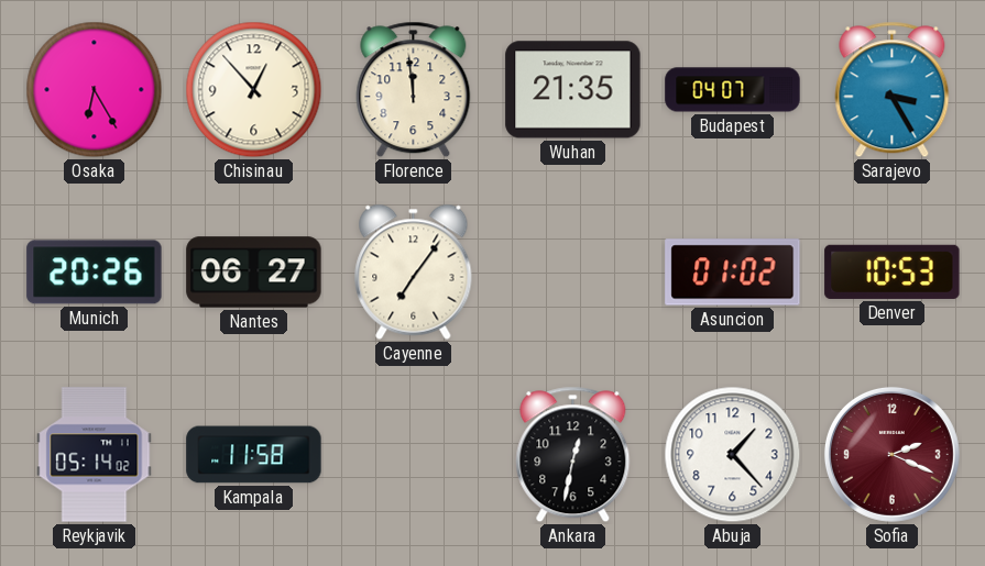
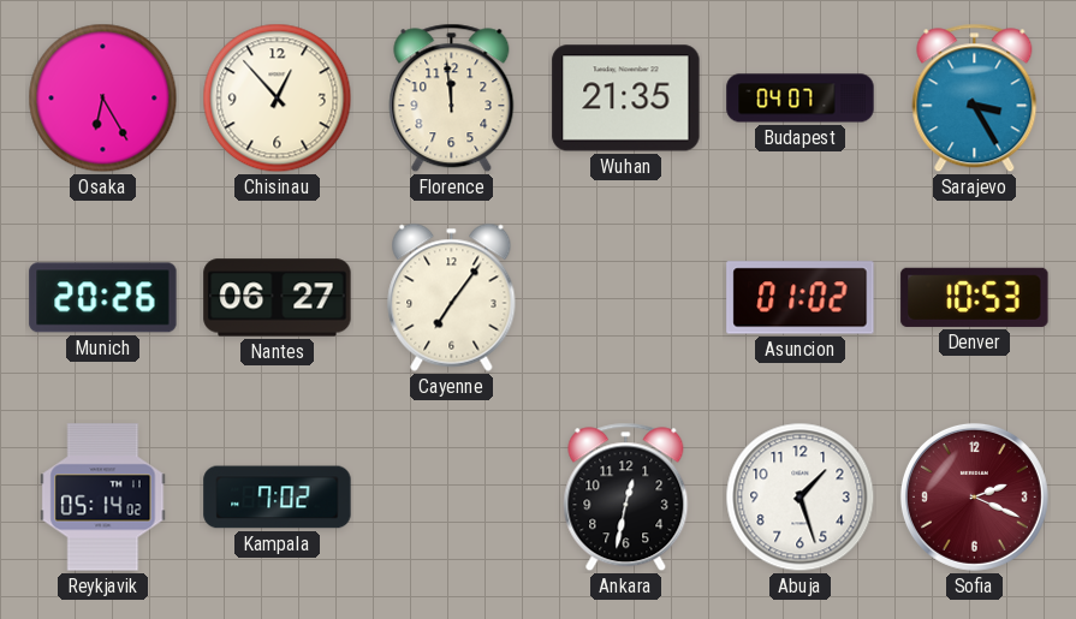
Kampala: 11:58 -> 7:02 (278, 498)
Abuja: 1:23 -> 1:27 (801, 498)
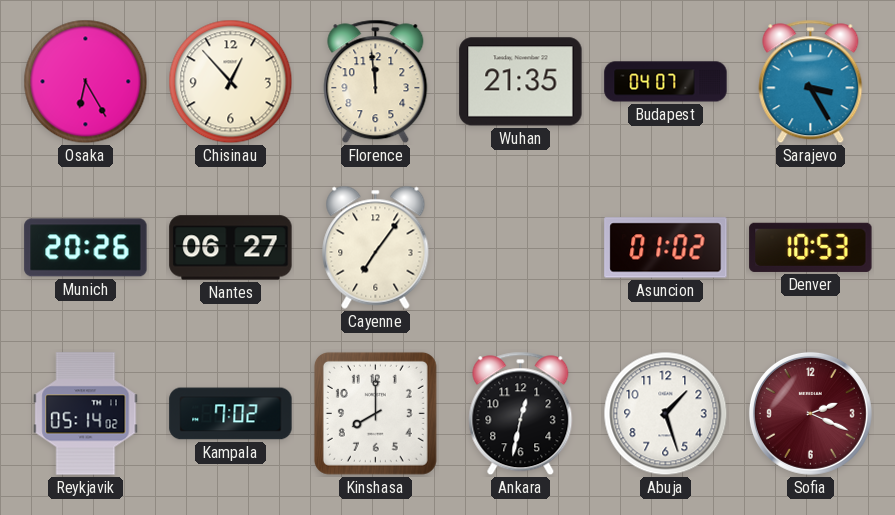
Kinshasa: none -> 8:00 (375, 413)
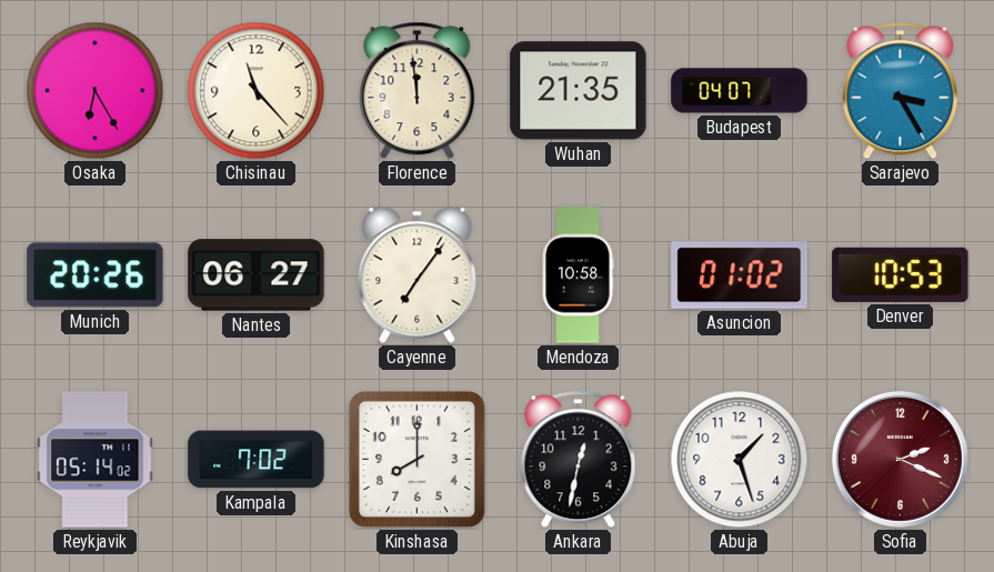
Chisinau: 12:53 -> 11:23 (257, 91)
Mendoza: none -> 10:58 (578, 275)
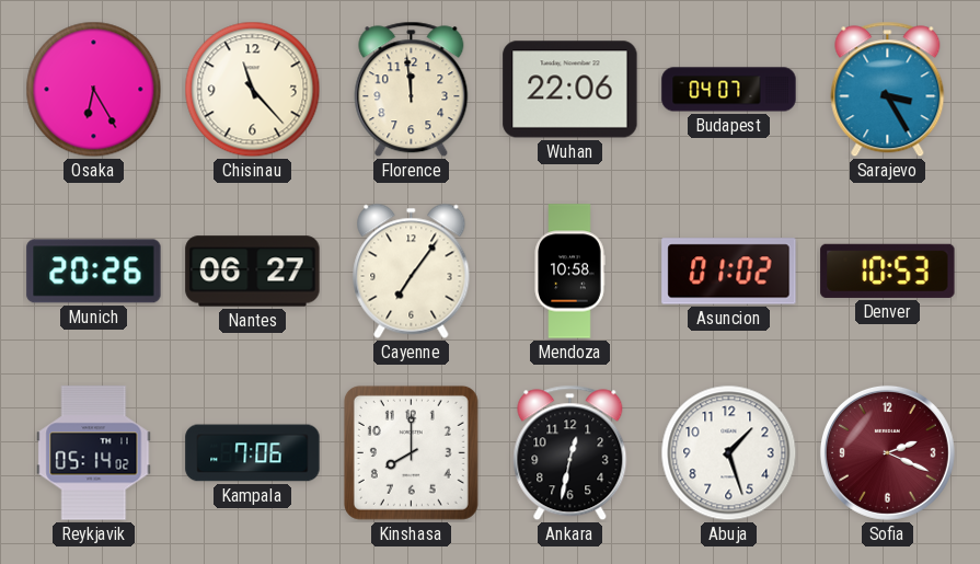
Wuhan: 21:35 -> 22:06 (570, 90)
Kampala: 7:02 -> 7:06 (253, 453)
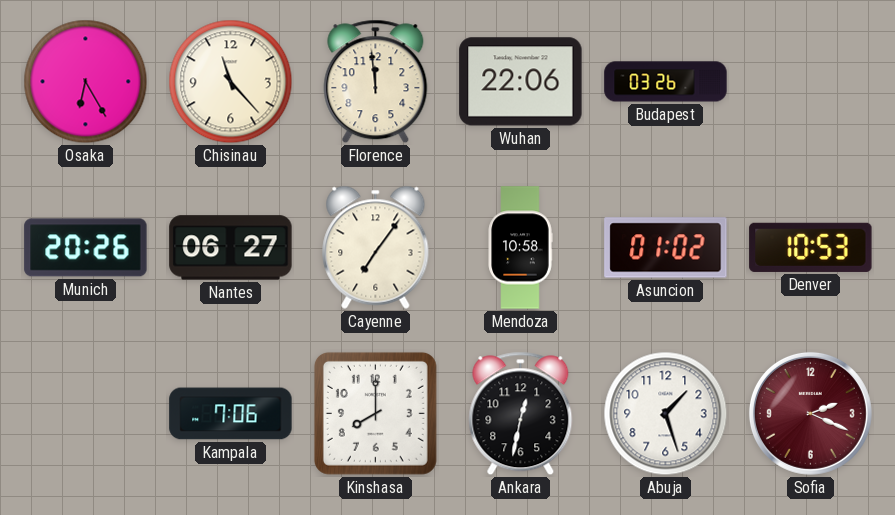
Budapest: 04:07 -> 03:26 (666, 82)
Sarajevo: 3:25 -> none (888, 90)
Reykjavik: 05:14 -> none (94, 453)
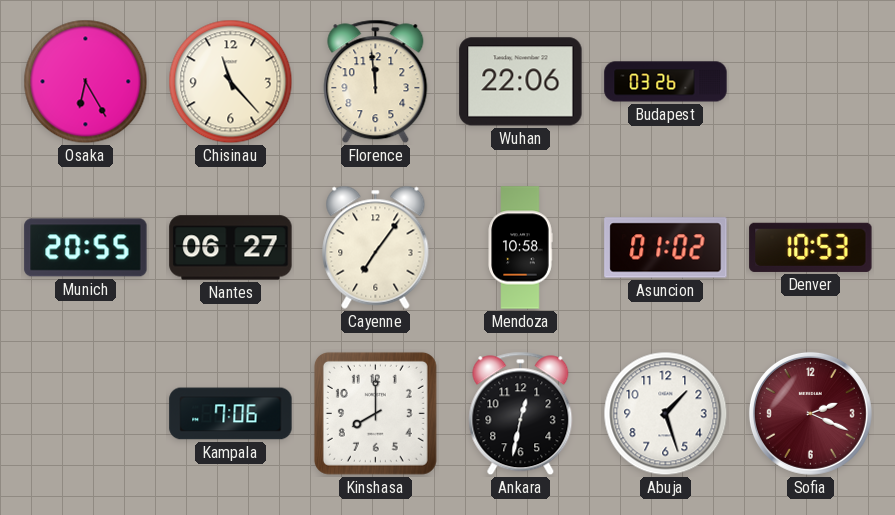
Munich: 20:26 -> 20:55 (86, 248)
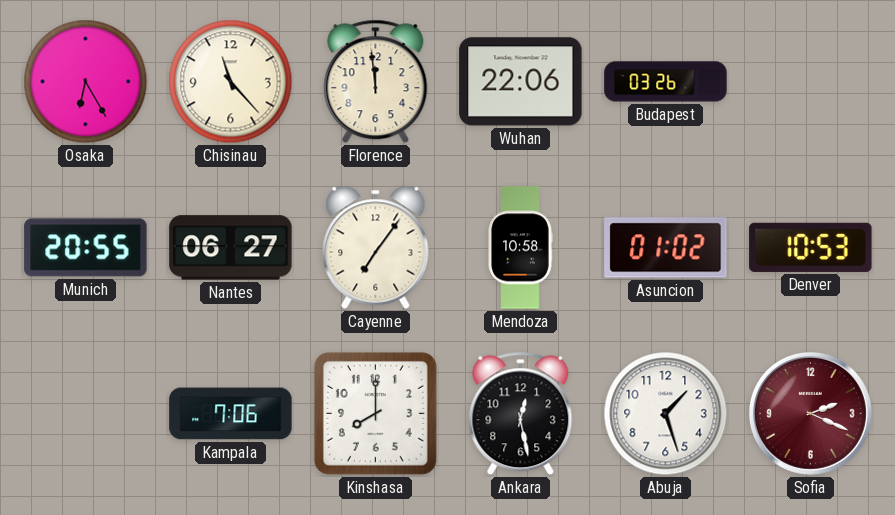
Ankara: 12:32 -> 12:28 (521, 414)
